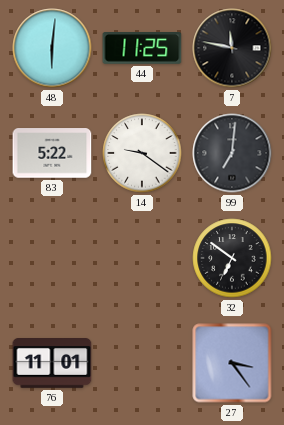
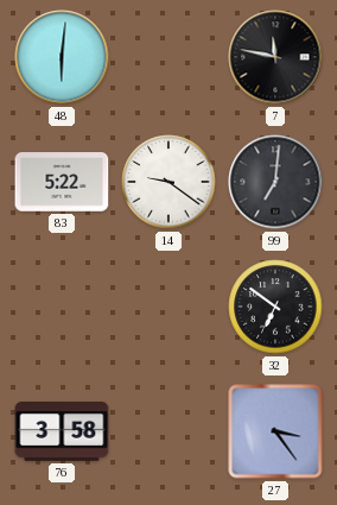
44: 11:25 -> none (142, 48)
76: 11:01 -> 3:58 (62, 433)
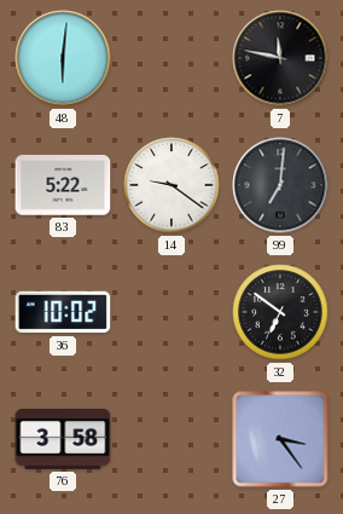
36: none -> 10:02 (63, 312)
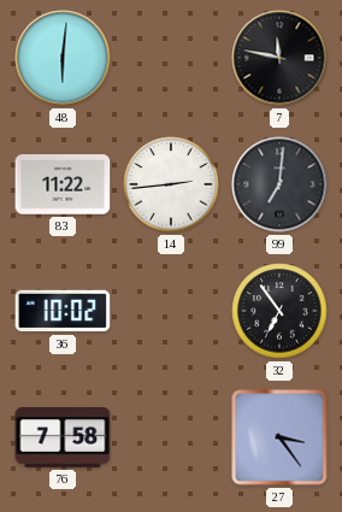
83: 5:22 -> 11:22 (63, 184)
14: 9:21 -> 2:44 (171, 184)
32: 6:51 -> 6:54 (279, 311)
76: 3:58 -> 7:58 (63, 439)
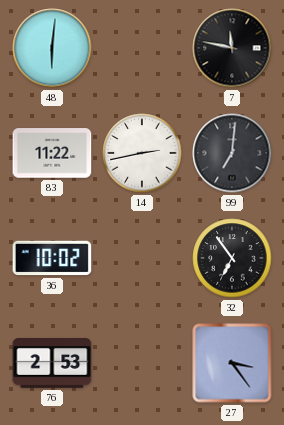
14: 2:44 -> 2:43 (142, 153)
76: 7:58 -> 2:53 (52, 364)
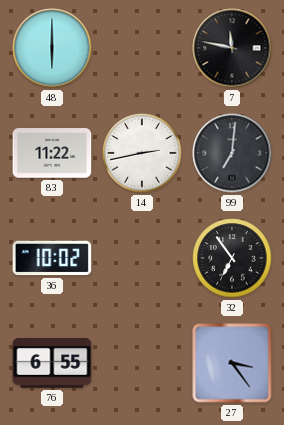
48: 6:01 -> 6:00 (52, 48)
76: 2:53 -> 6:55 (52, 364)
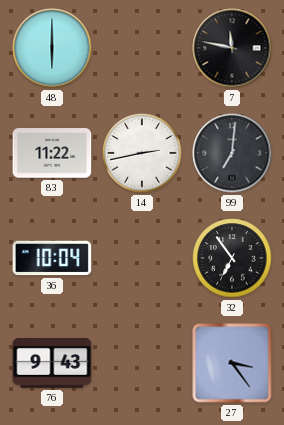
36: 10:02 -> 10:04 (52, 258)
76: 6:55 -> 9:43 (52, 364)
